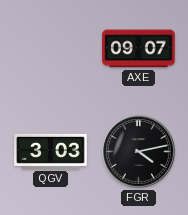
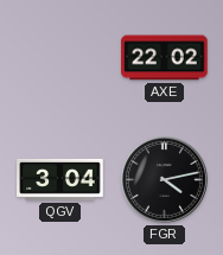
AXE: 09:07 -> 22:02 (165, 58)
QGV: 3:03 -> 3:04 (60, 179)
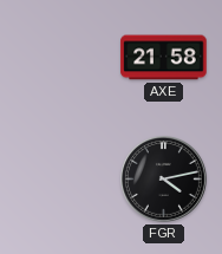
AXE: 22:02 -> 21:58 (164, 58)
QGV: 3:04 -> none (60, 179)
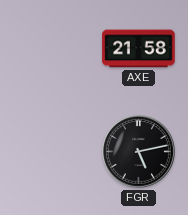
FGR: 4:13 -> 5:13 (139, 152)
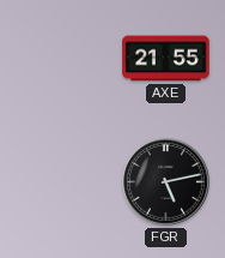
AXE: 21:58 -> 21:55 (166, 59)
